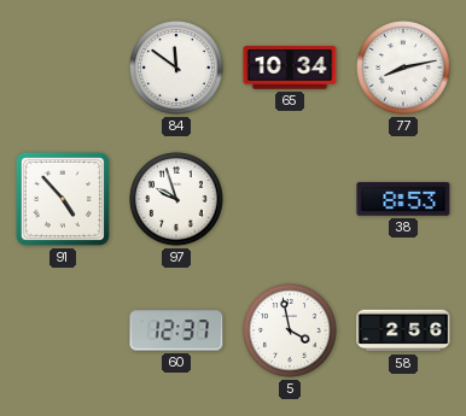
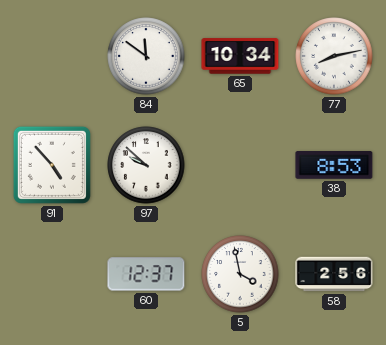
97: 9:57 -> 9:52 (146, 165)
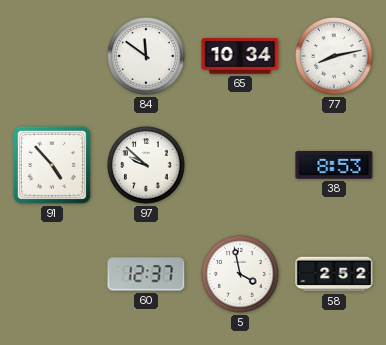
58: 2:56 -> 2:52 (334, 274)
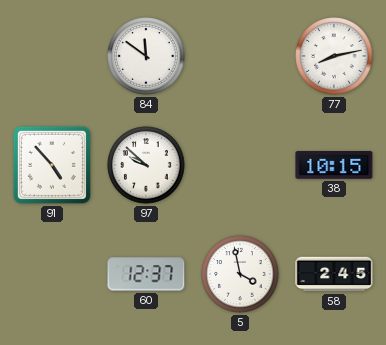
65: 10:34 -> none (240, 56)
38: 8:53 -> 10:15 (334, 166)
58: 2:52 -> 2:45 (334, 274)
